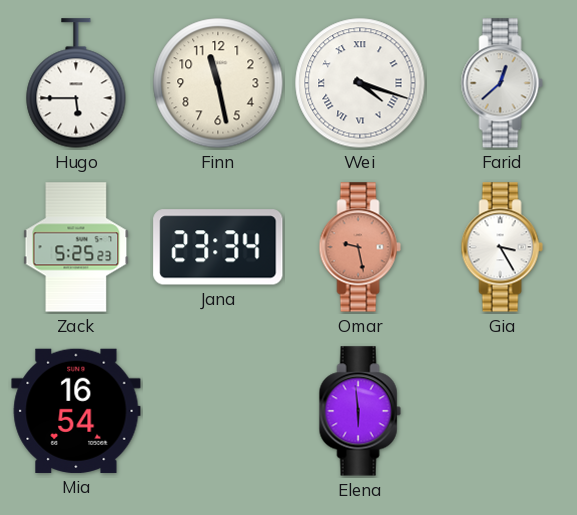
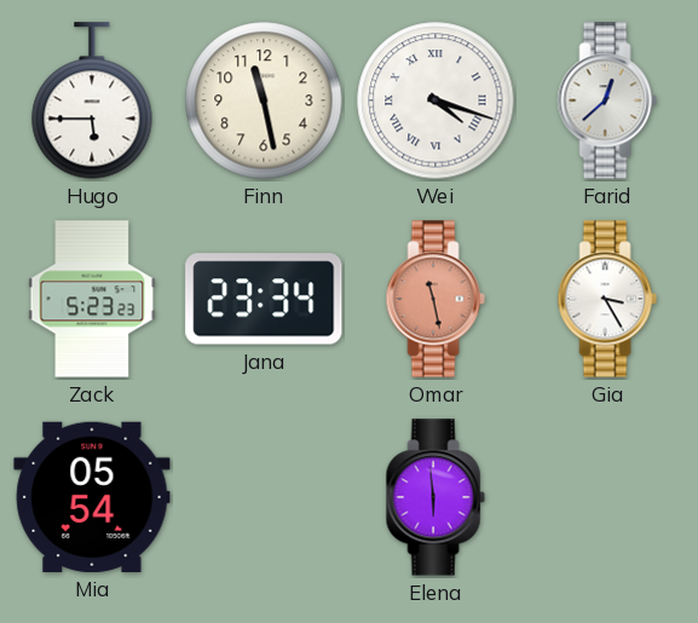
Zack: 5:25 -> 5:23 (92, 299)
Omar: 9:28 -> 11:28 (435, 299)
Mia: 16:54 -> 05:54 (92, 497)
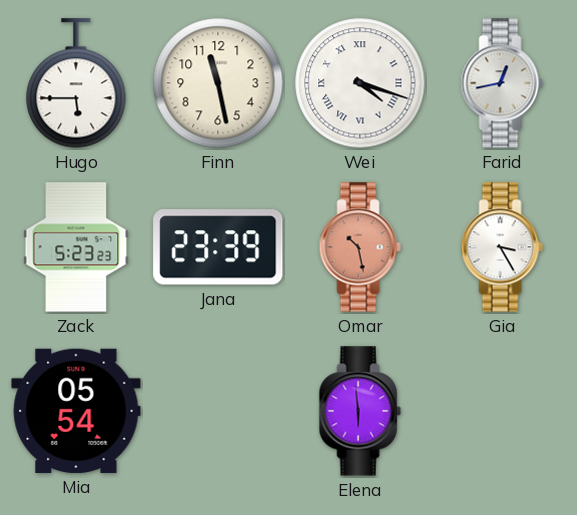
Farid: 12:38 -> 12:43 (502, 83)
Jana: 23:34 -> 23:39 (218, 247)
Omar: 11:28 -> 10:28 (360, 247)
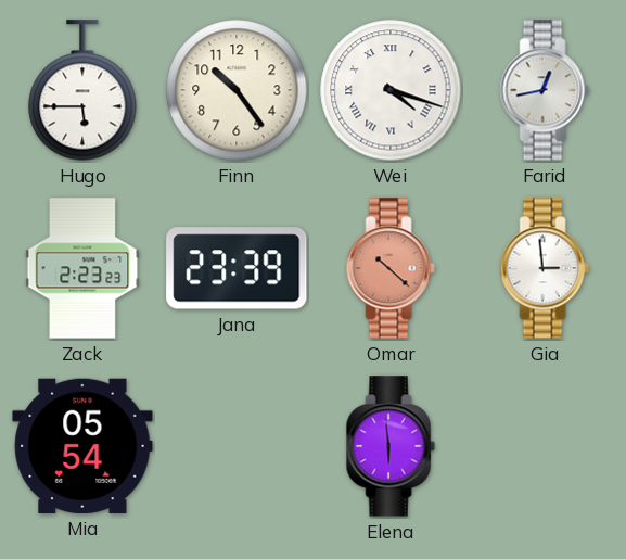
Finn: 11:28 -> 10:24 (237, 90)
Zack: 5:23 -> 2:23 (82, 268)
Omar: 10:28 -> 10:22 (391, 268)
Gia: 3:25 -> 2:59 (545, 268)
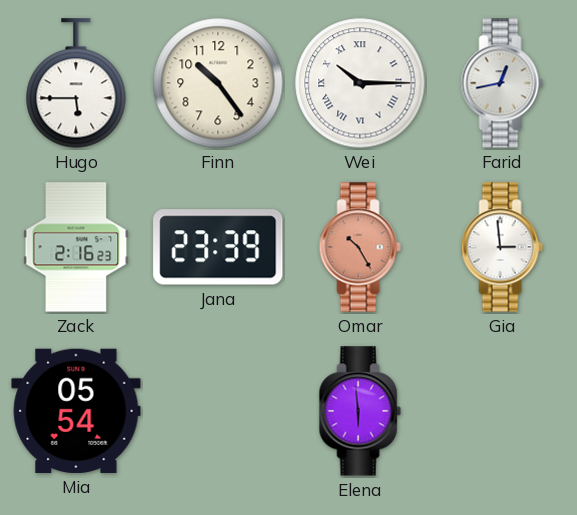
Wei: 4:18 -> 10:15 (360, 83)
Zack: 2:23 -> 2:16 (76, 247)
Omar: 10:22 -> 10:25 (360, 247)
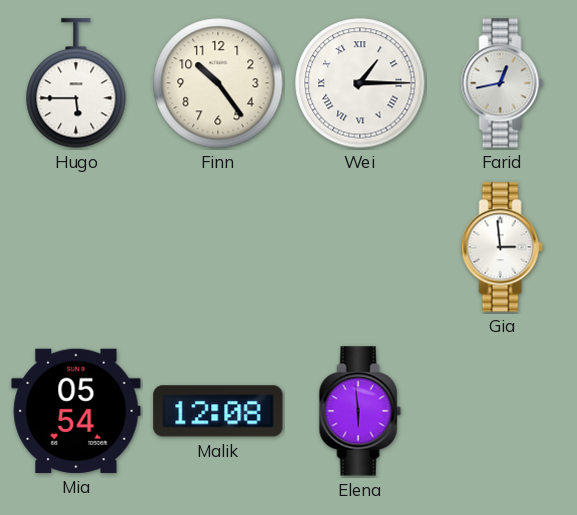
Wei: 10:15 -> 1:15 (360, 83)
Zack: 2:16 -> none (76, 247)
Jana: 23:39 -> none (218, 247)
Omar: 10:25 -> none (360, 247)
Malik: none -> 12:08 (218, 411)
